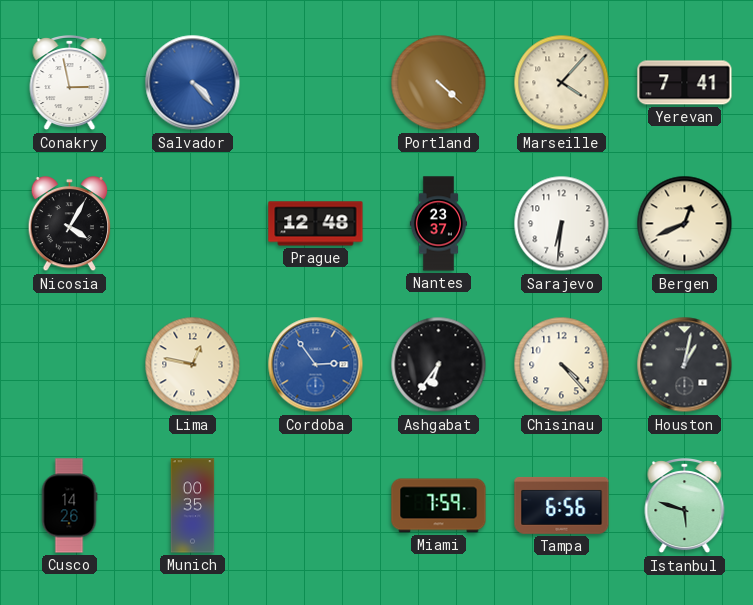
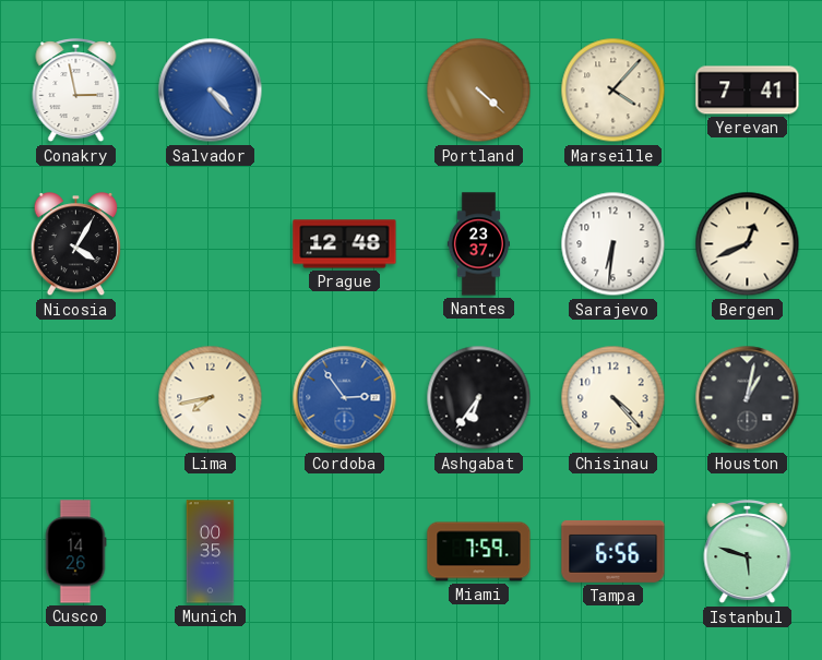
Lima: 12:47 -> 7:43 (211, 398)
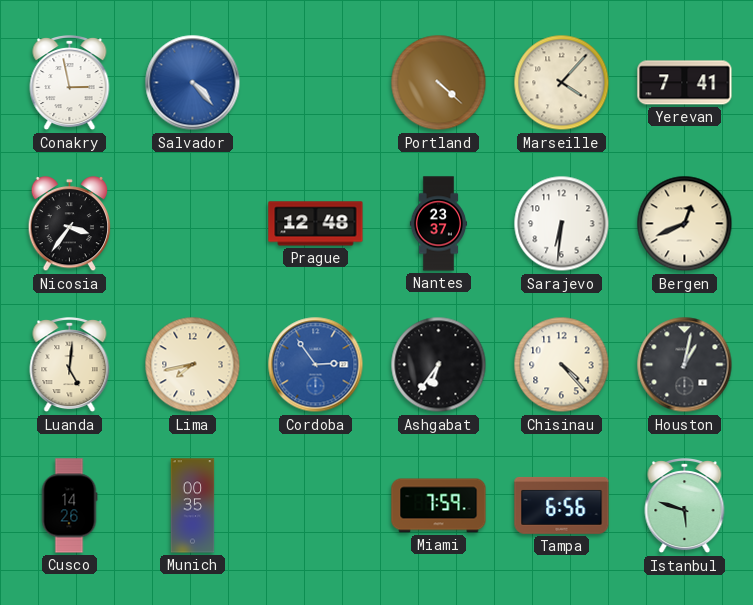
Nicosia: 4:05 -> 3:36 (70, 224)
Luanda: none -> 5:01 (70, 366)
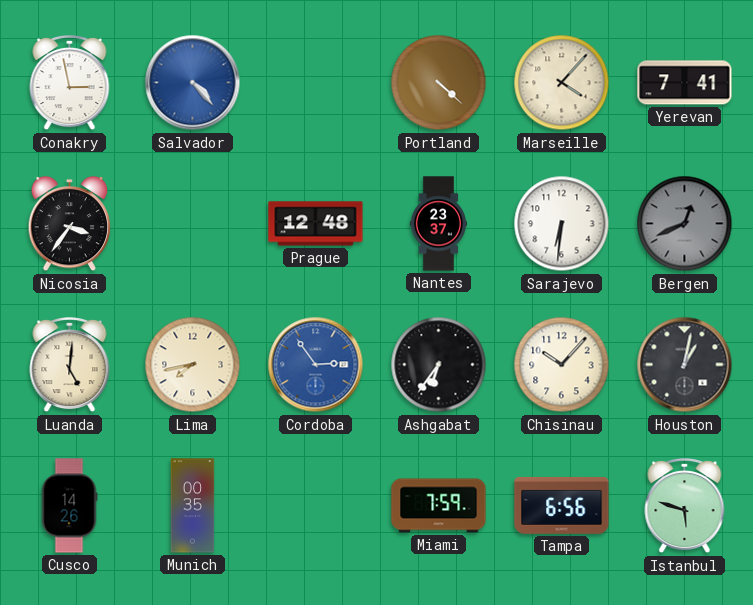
Bergen dial: cream -> grey (685, 224)
Chisinau: 4:23 -> 10:07 (562, 365)
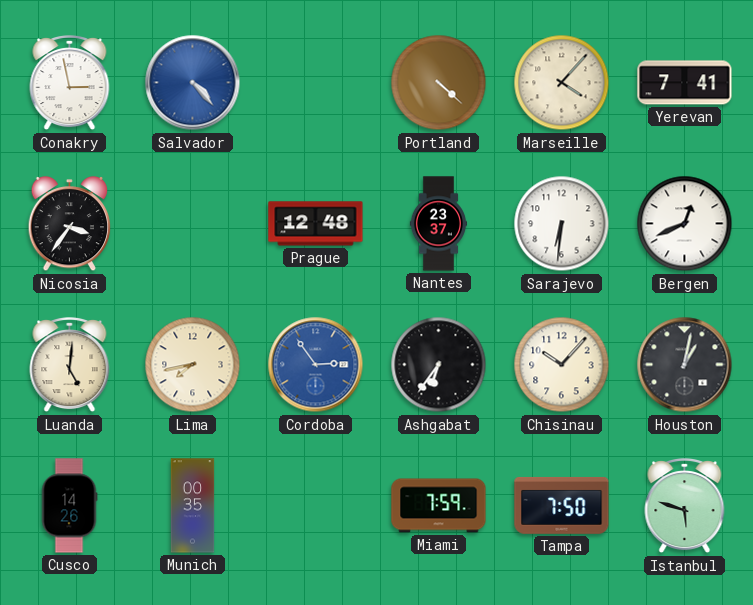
Bergen dial: grey -> white (685, 224)
Tampa: 6:56 -> 7:50 (562, 506)
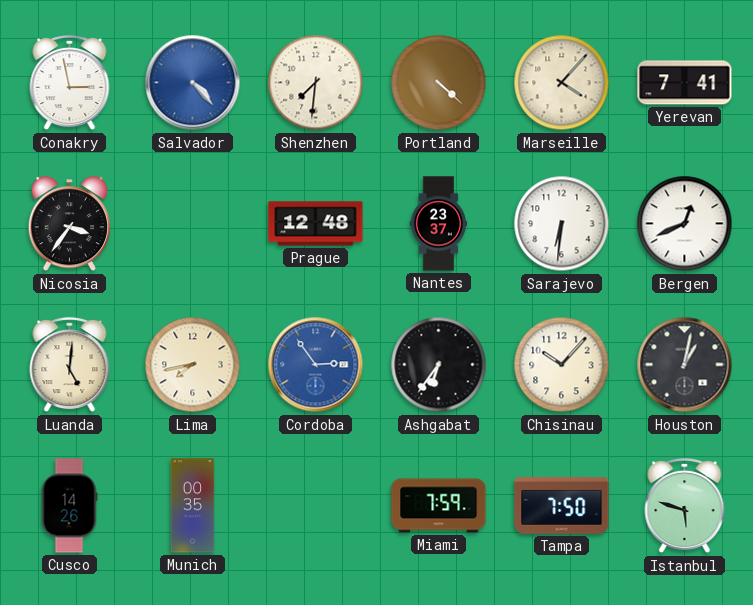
Shenzhen: none -> 7:31 (316, 83)
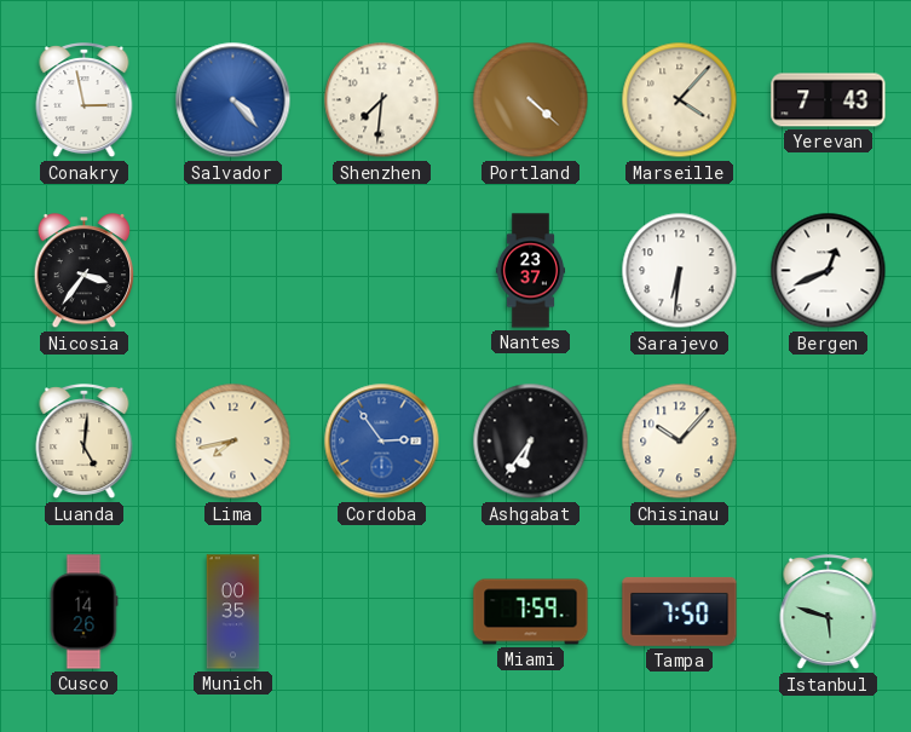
Yerevan: 7:41 -> 7:43 (829, 100)
Prague: 12:48 -> none (316, 224)
Houston: 1:02 -> none (685, 365)
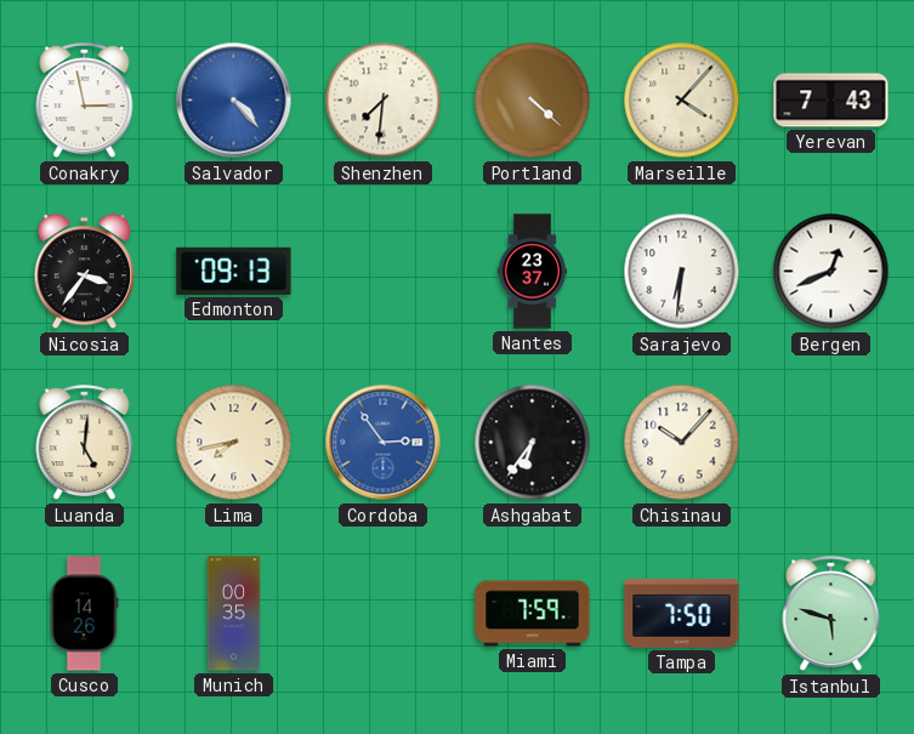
Edmonton: none -> 09:13 (234, 271)
